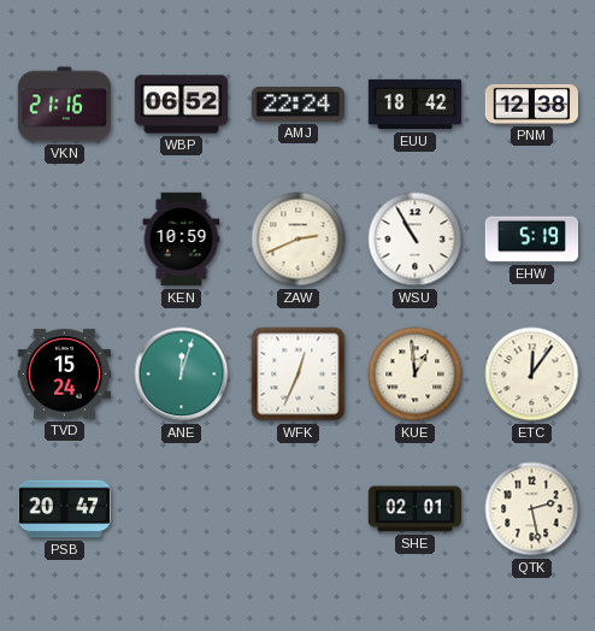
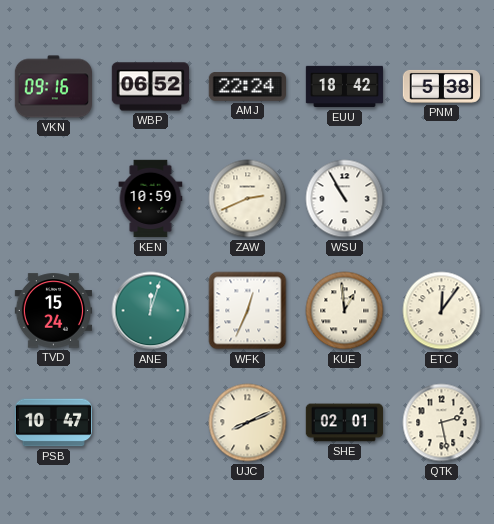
VKN: 21:16 -> 09:16 (53, 87)
PNM: 12:38 -> 5:38 (441, 86)
EHW: 5:19 -> none (532, 240)
PSB: 20:47 -> 10:47 (53, 423)
UJC: none -> 8:11 (248, 423)
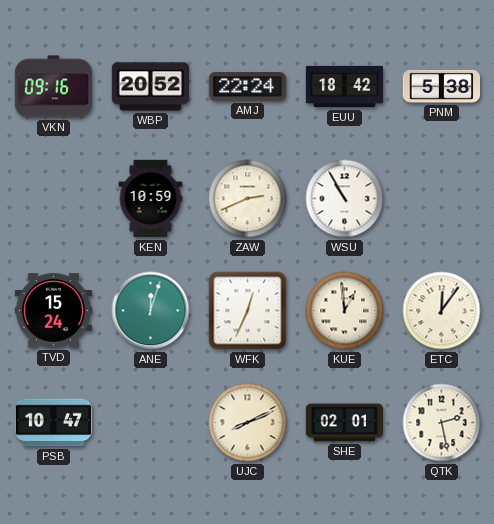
WBP: 06:52 -> 20:52 (151, 87)
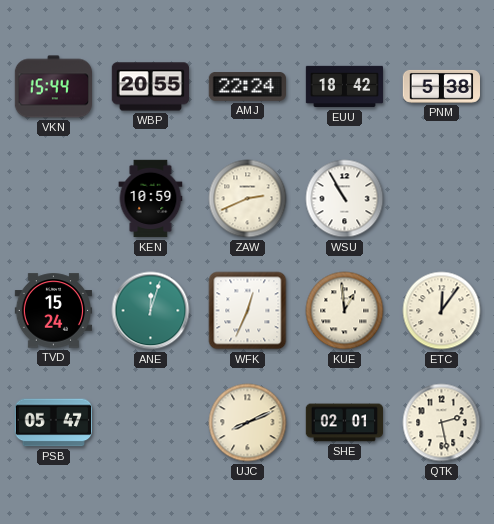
VKN: 09:16 -> 15:44 (53, 87)
WBP: 20:52 -> 20:55 (151, 87)
PSB: 10:47 -> 05:47 (53, 423)
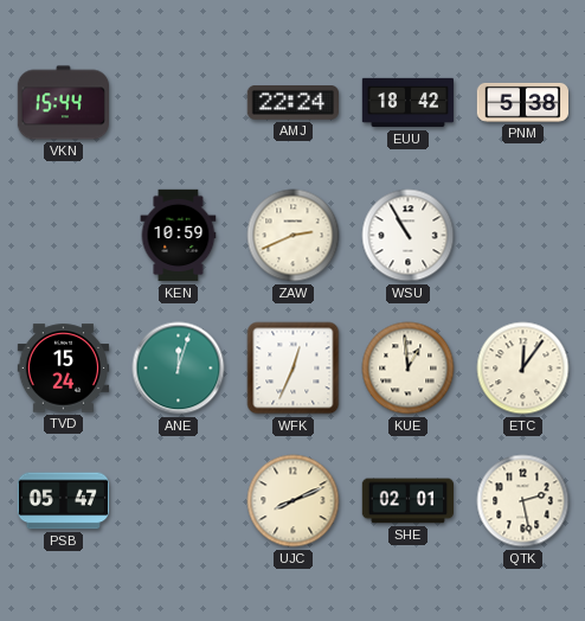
WBP: 20:55 -> none (151, 87)
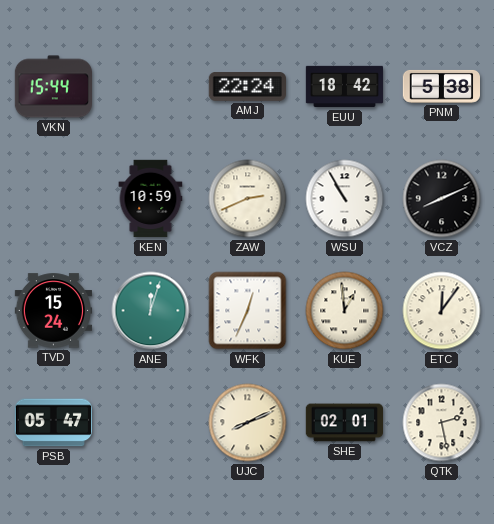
VCZ: none -> 8:11 (442, 199)
